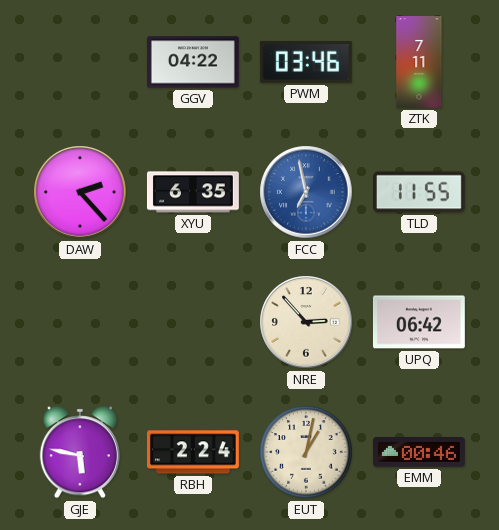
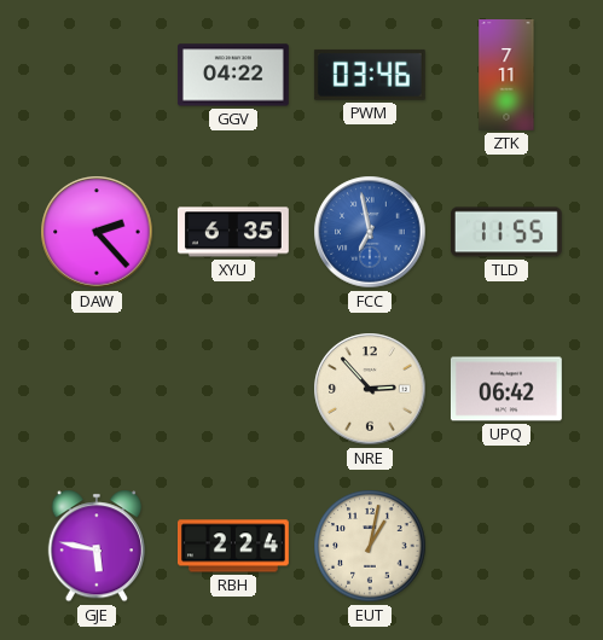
EMM: 00:46 -> none (419, 452)
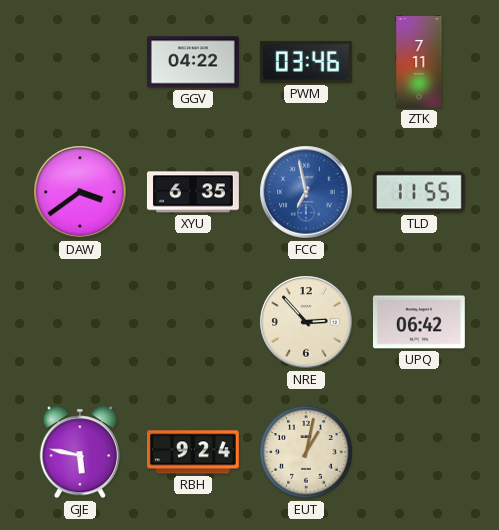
DAW: 2:23 -> 3:39 (80, 192)
RBH: 2:24 -> 9:24 (194, 452)
